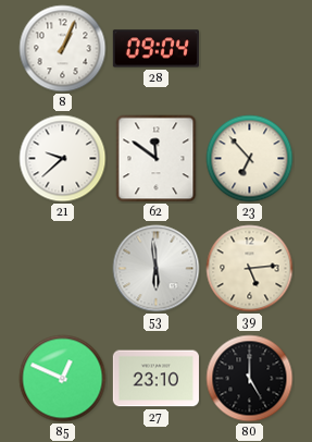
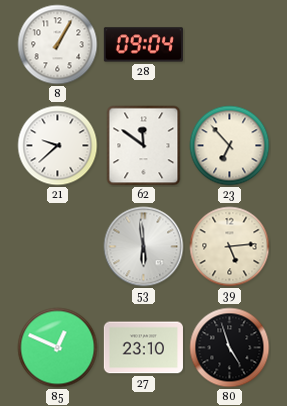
8: 1:04 -> 1:05 (58, 45)
80: 5:00 -> 4:57 (230, 348)
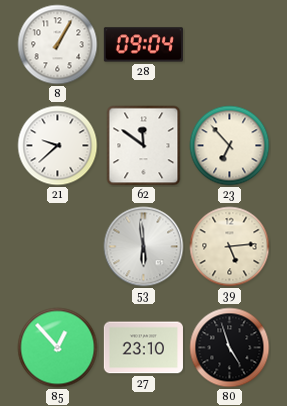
85: 12:49 -> 12:53 (58, 348)
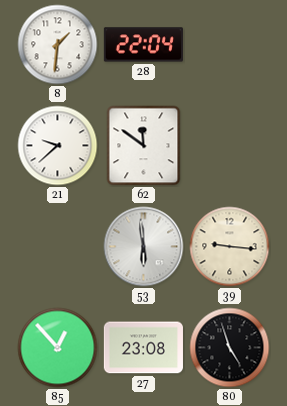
8: 1:05 -> 1:31 (58, 45)
28: 09:04 -> 22:04 (143, 45)
23: 6:53 -> none (230, 146)
39: 5:14 -> 9:16 (230, 247)
27: 23:10 -> 23:08 (143, 348)
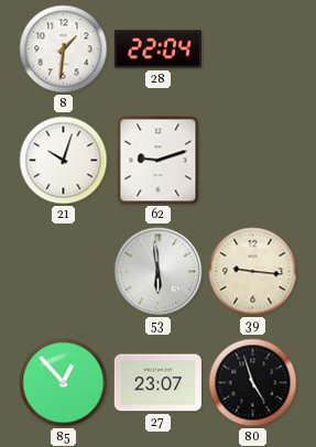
21: 9:38 -> 10:03 (64, 161)
62: 11:51 -> 9:12 (159, 161)
27: 23:08 -> 23:07 (157, 383)
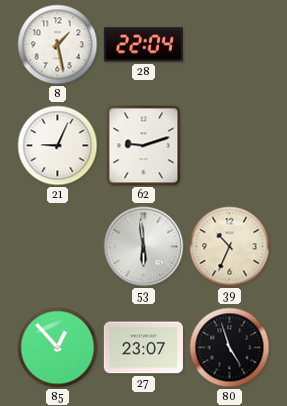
8: 1:31 -> 1:28 (58, 45)
21: 10:03 -> 9:04 (58, 146)
39: 9:16 -> 10:34 (230, 247)
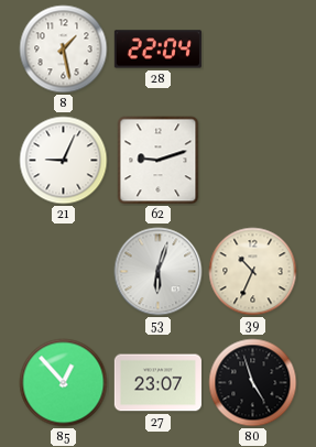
53: 5:59 -> 6:03 (159, 272)
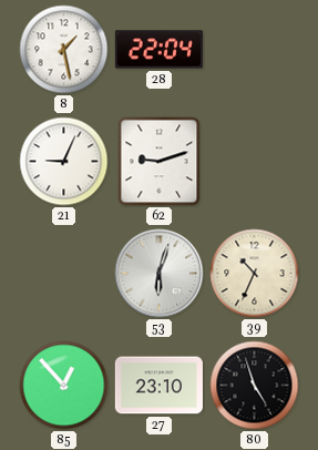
27: 23:07 -> 23:10 (158, 386)
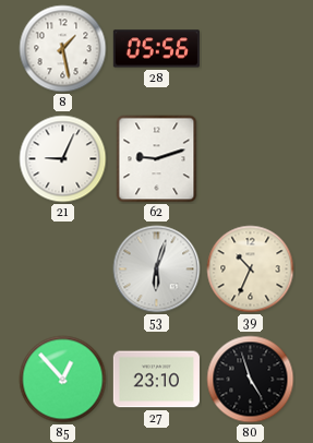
28: 22:04 -> 05:56 (156, 49)
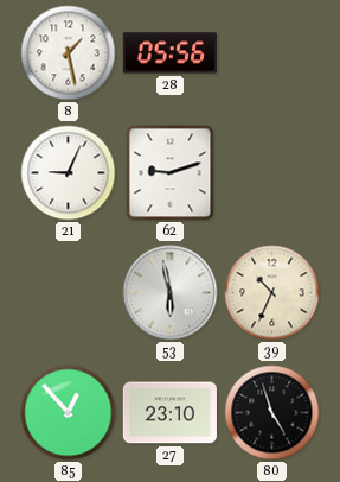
53: 6:03 -> 5:58 (171, 293)
